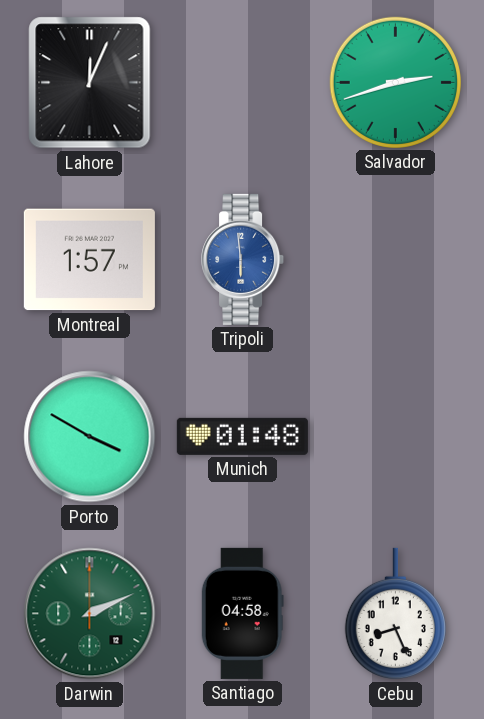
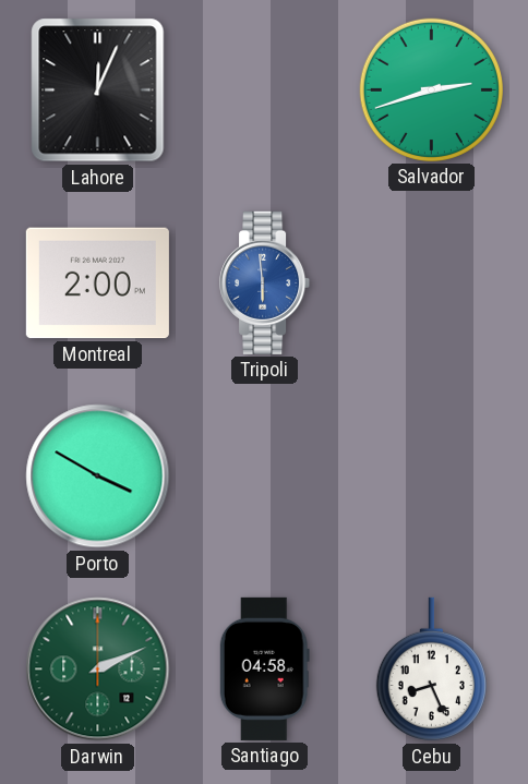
Montreal: 1:57 -> 2:00 (97, 284)
Munich: 01:48 -> none (242, 436)
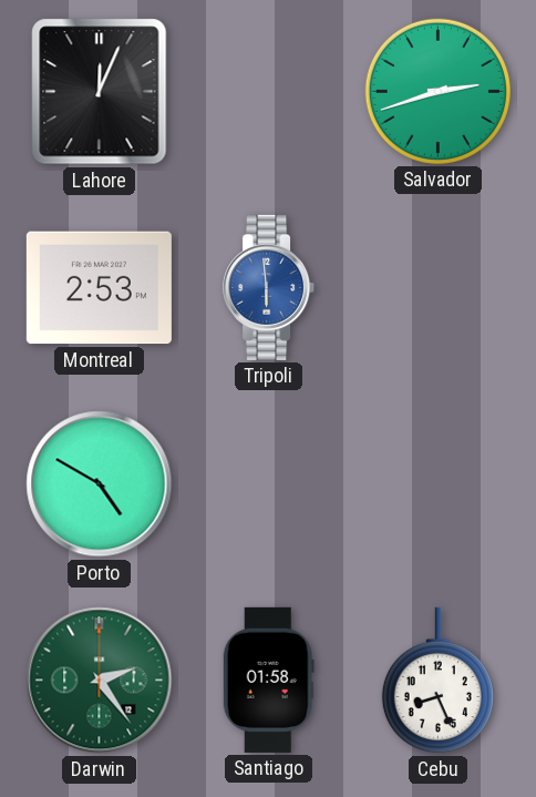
Montreal: 2:00 -> 2:53 (99, 288)
Porto: 3:50 -> 4:50 (100, 484)
Darwin: 2:11 -> 2:24 (100, 681)
Santiago: 04:58 -> 01:58 (268, 680)
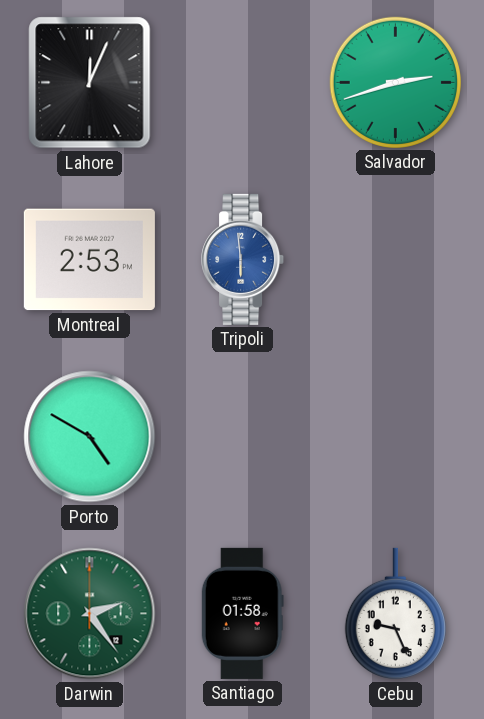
Cebu: 8:26 -> 9:26 (395, 614)
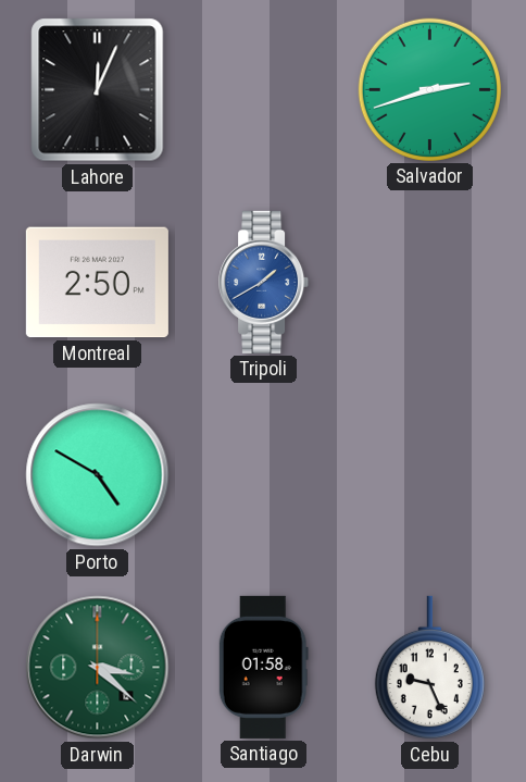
Montreal: 2:53 -> 2:50 (97, 283)
Tripoli: 5:59 -> 1:40 (264, 282)
Darwin: 2:24 -> 3:22 (98, 668)
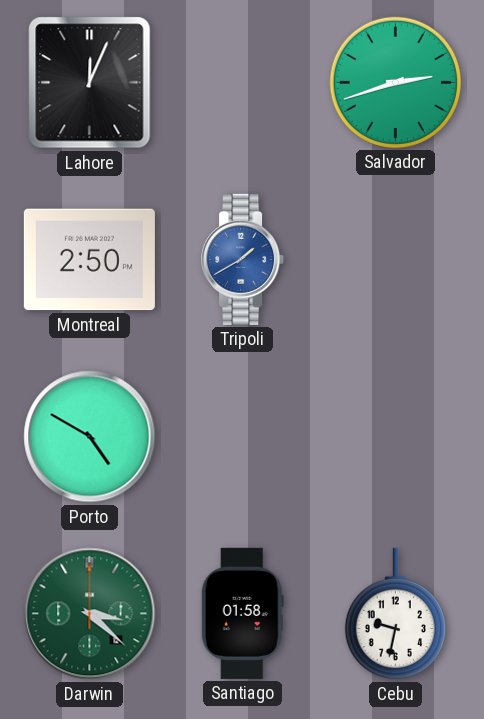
Cebu: 9:26 -> 9:32 (395, 614)
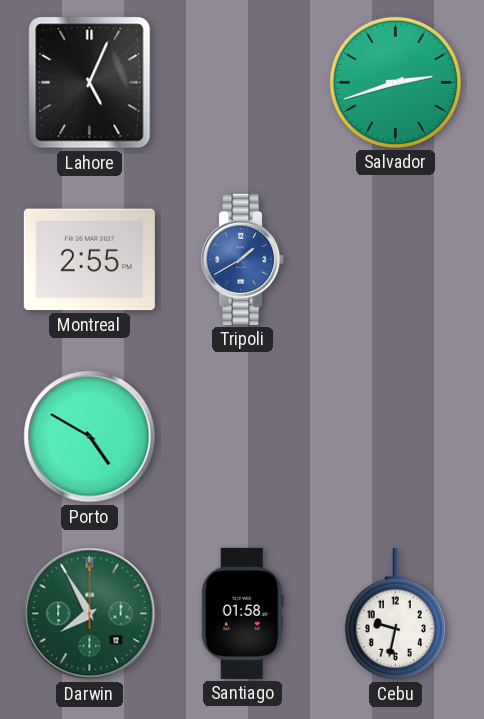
Lahore: 12:04 -> 5:04 (90, 83)
Montreal: 2:50 -> 2:55 (89, 260)
Darwin: 3:22 -> 7:55 (90, 614)
